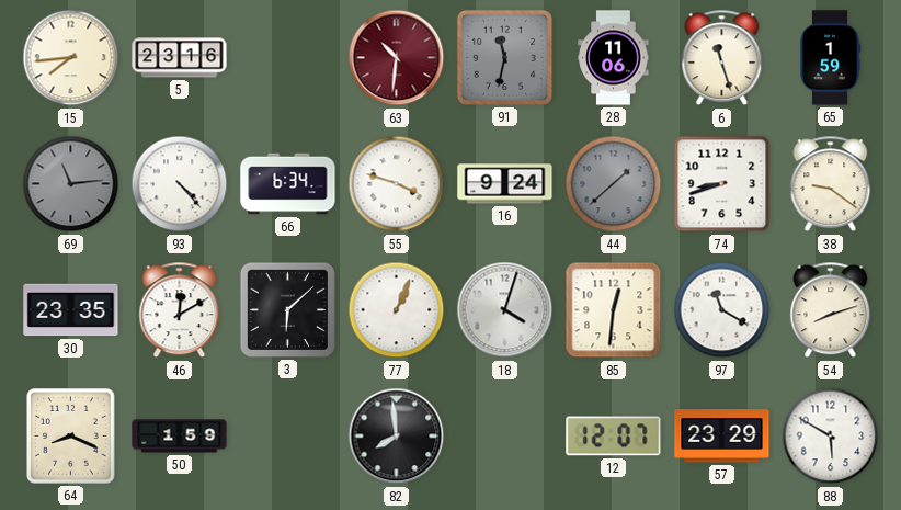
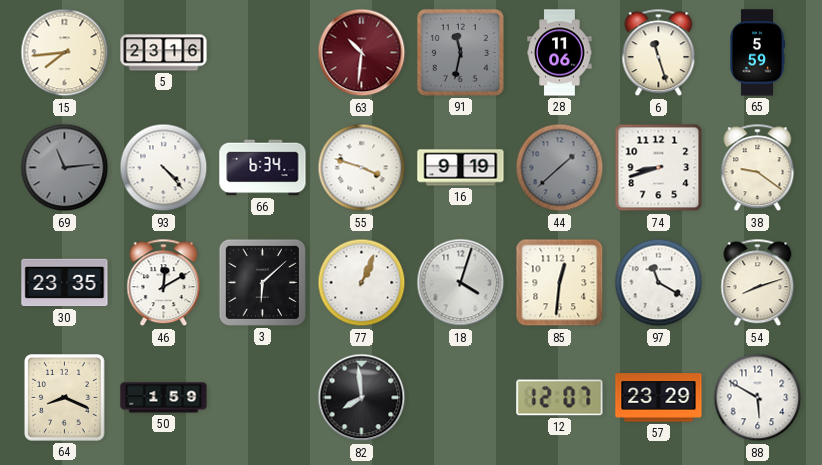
65: 1:59 -> 5:59 (758, 53)
16: 9:24 -> 9:19 (461, 168)
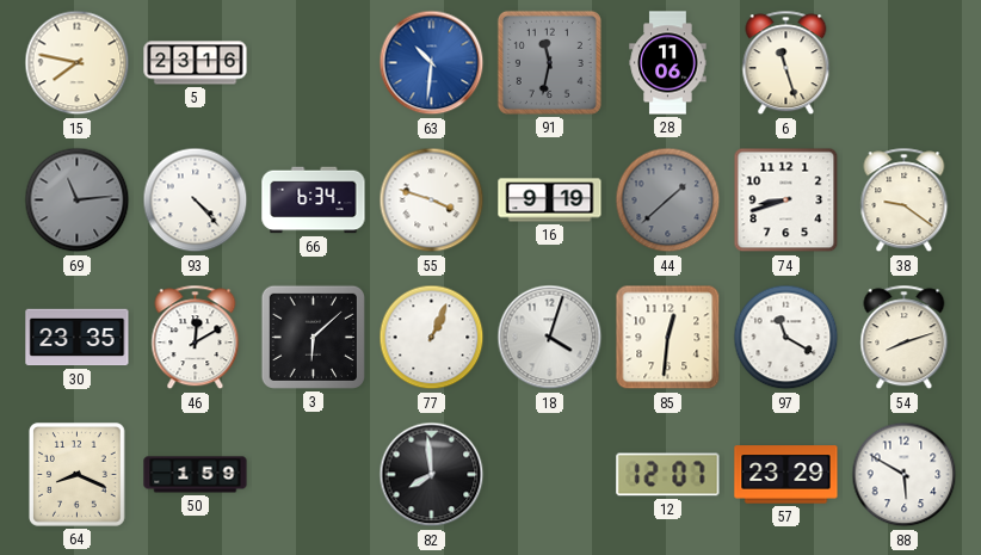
15: 7:44 -> 7:47 (78, 63)
63 dial: burgundy -> blue (432, 63)
65: 5:59 -> none (758, 53)
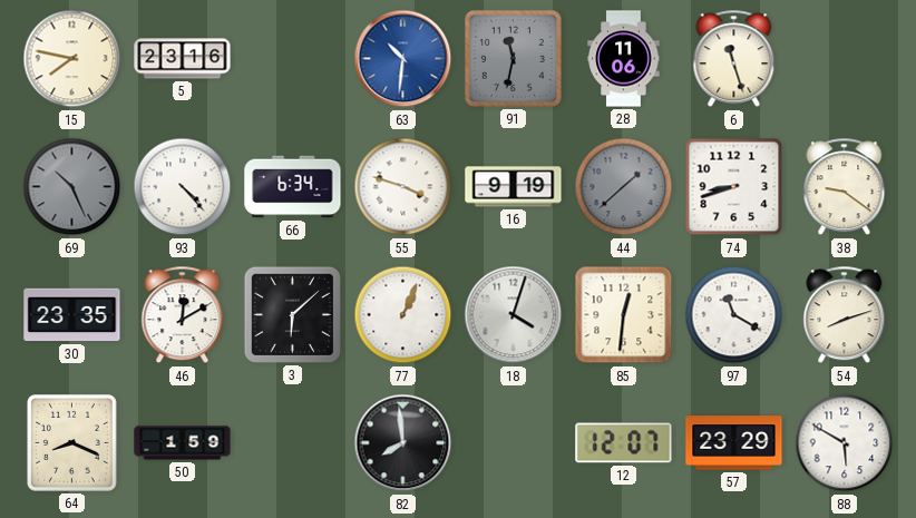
69: 11:14 -> 10:26 (72, 187)
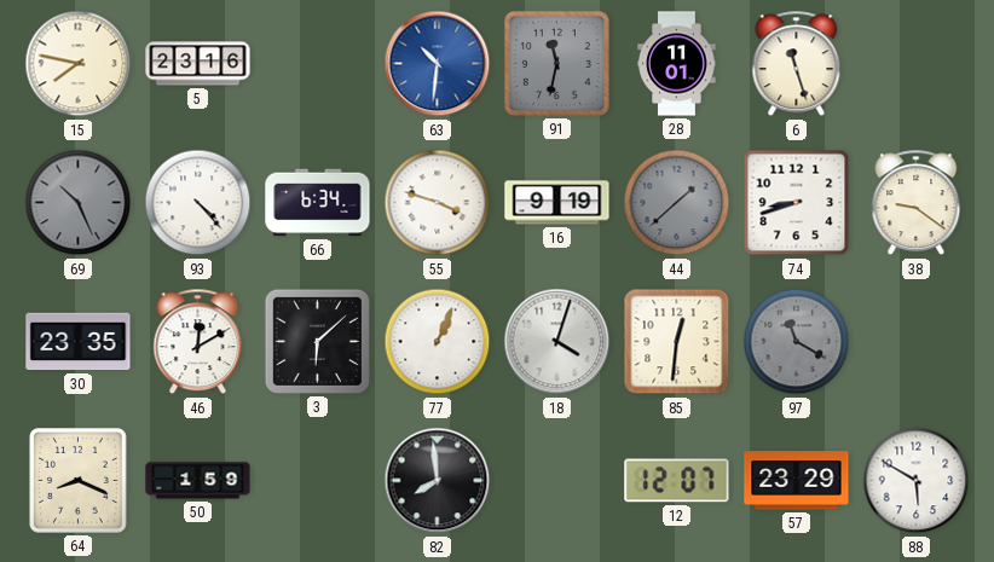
28: 11:06 -> 11:01 (677, 64)
97 dial: white -> grey (797, 342)
54: 8:12 -> none (845, 315)
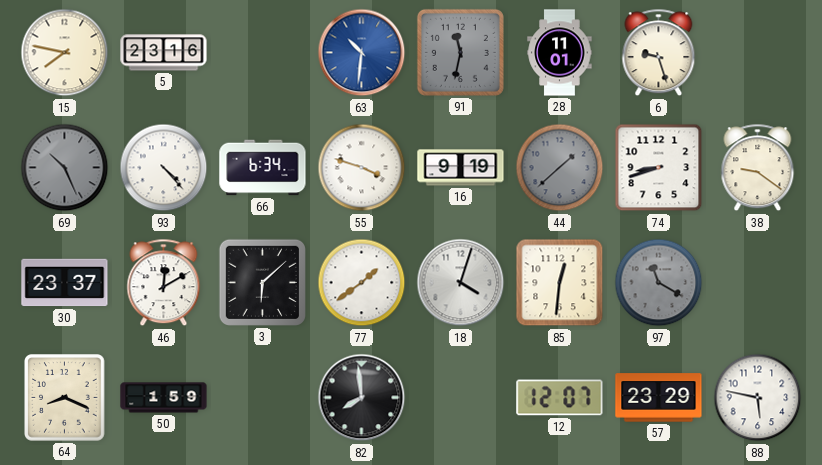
6: 11:27 -> 9:27 (659, 53)
30: 23:35 -> 23:37 (65, 283)
77: 1:04 -> 1:39 (362, 283)
88: 5:50 -> 5:47 (758, 398)
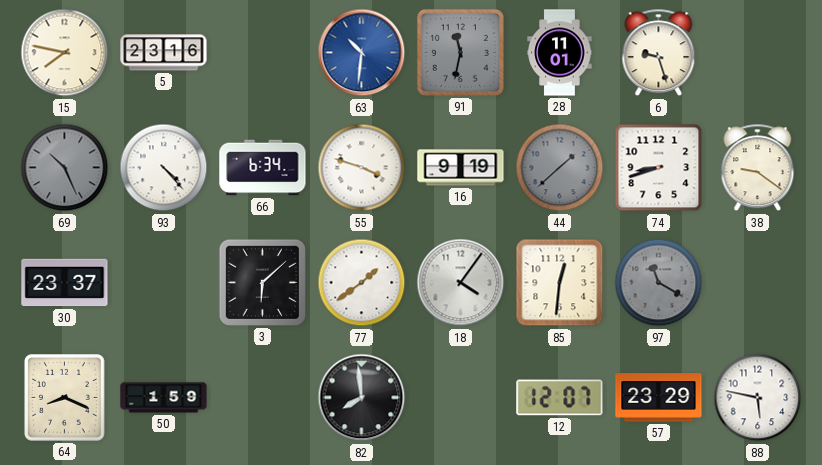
46: 12:10 -> none (164, 283)
18: 4:03 -> 4:06 (461, 283)
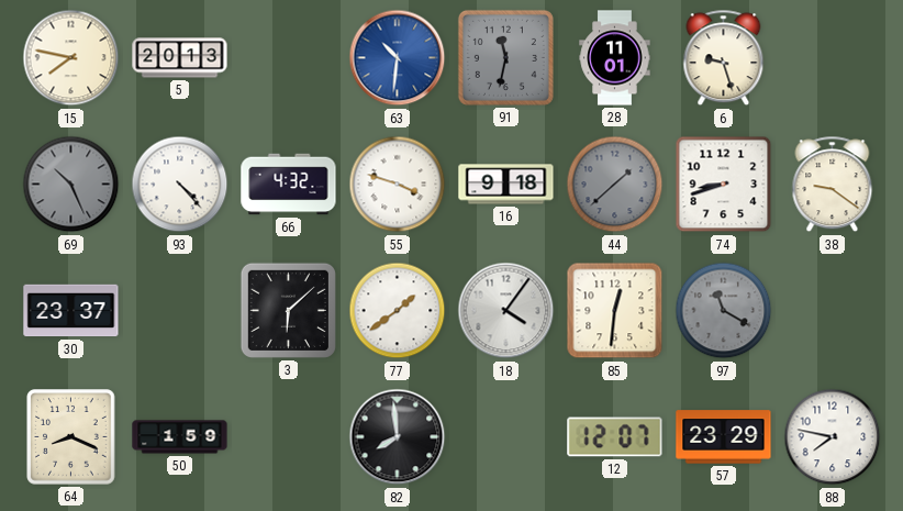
5: 23:16 -> 20:13 (180, 58)
66: 6:34 -> 4:32 (289, 185)
16: 9:19 -> 9:18 (506, 185)
88: 5:47 -> 7:47 (833, 437)
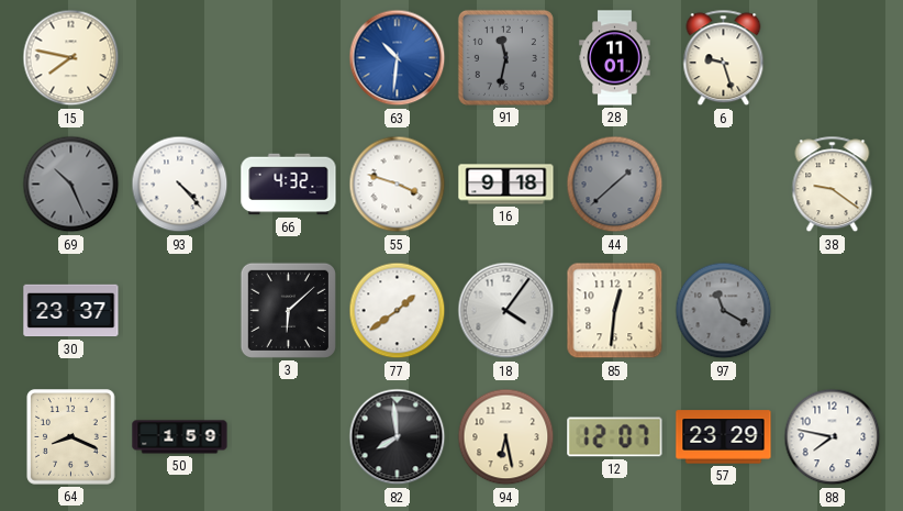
5: 20:13 -> none (180, 58)
74: 8:42 -> none (724, 185)
94: none -> 6:28 (506, 437)
